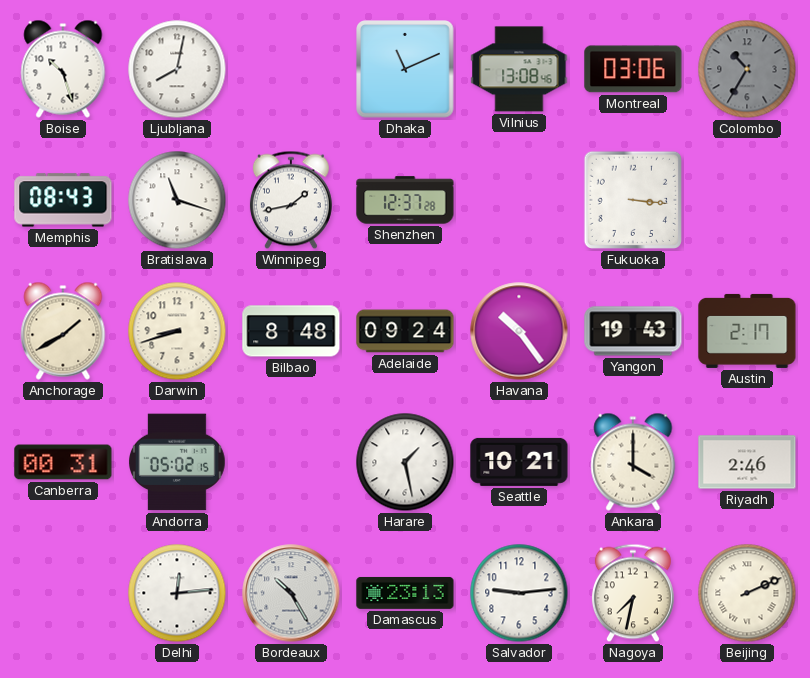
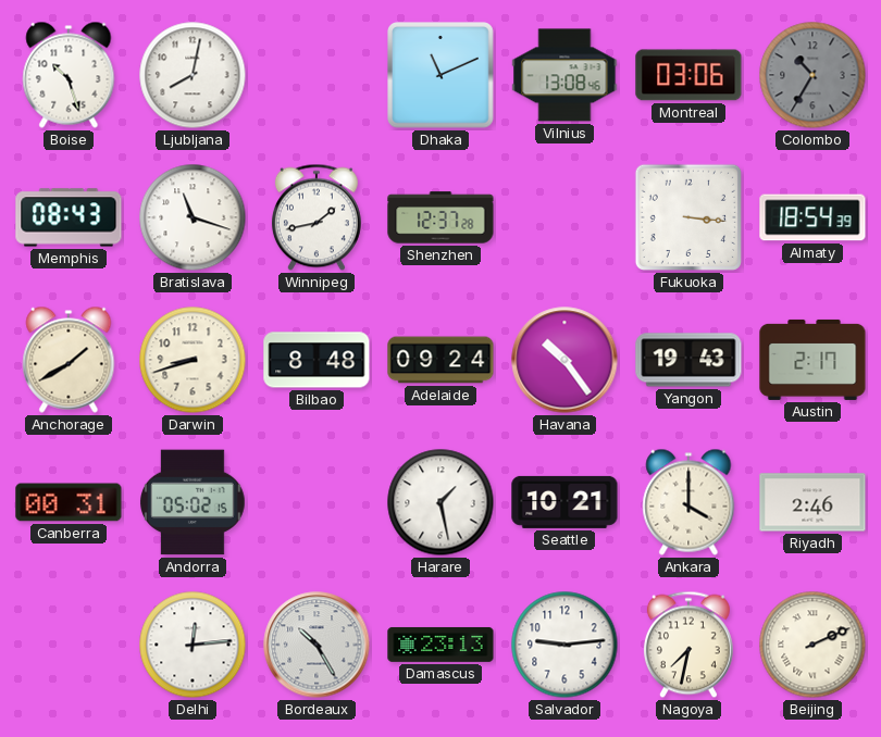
Almaty: none -> 18:54 (812, 217)
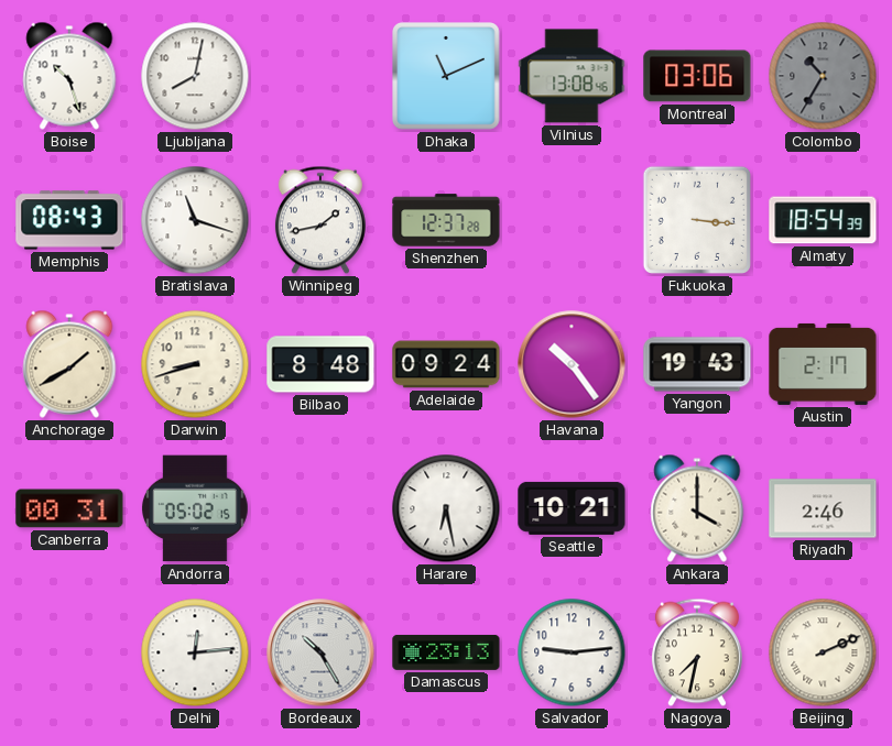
Harare: 1:28 -> 6:28 (446, 508)
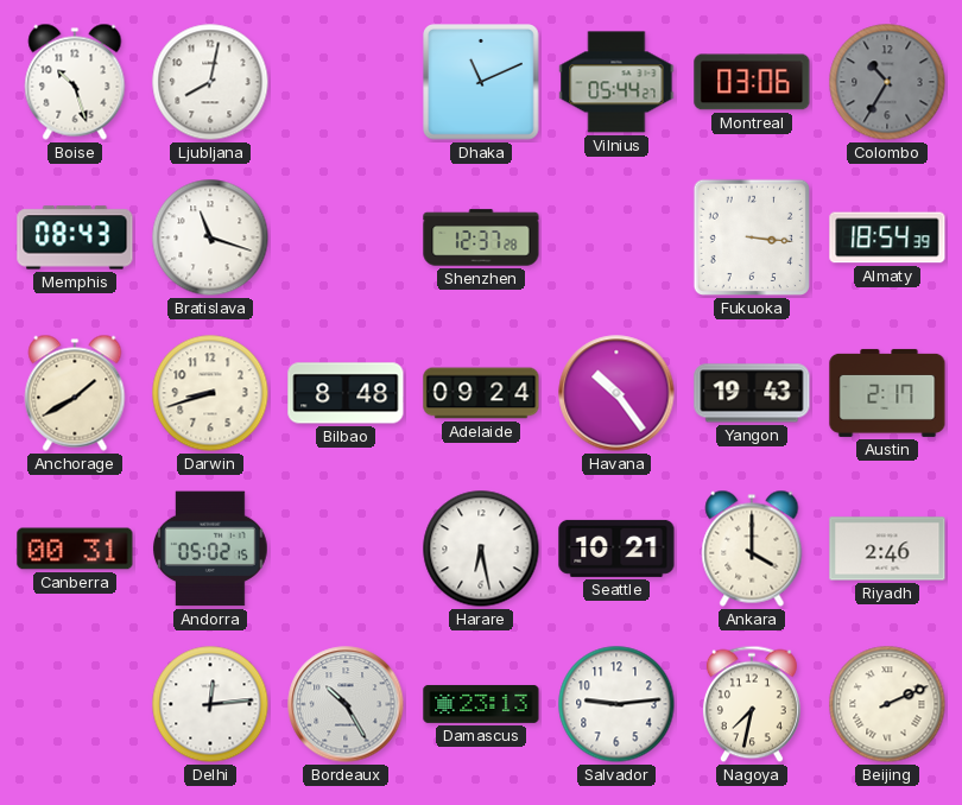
Vilnius: 13:08 -> 05:44 (616, 82)
Winnipeg: 1:43 -> none (320, 220)
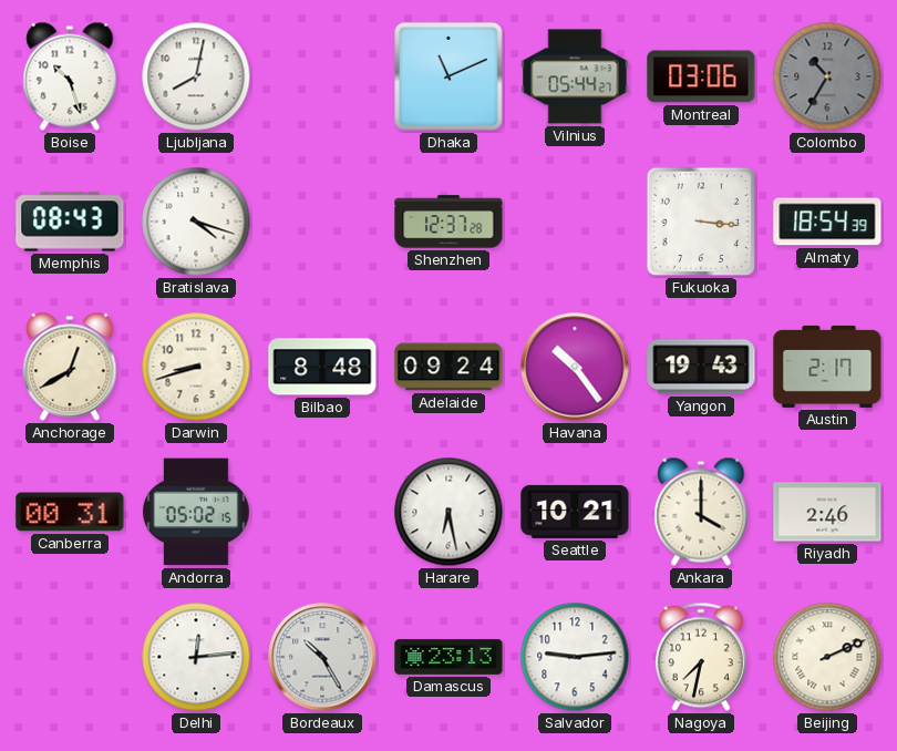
Bratislava: 11:18 -> 4:18 (196, 222)
Anchorage: 1:40 -> 12:40 (70, 367)
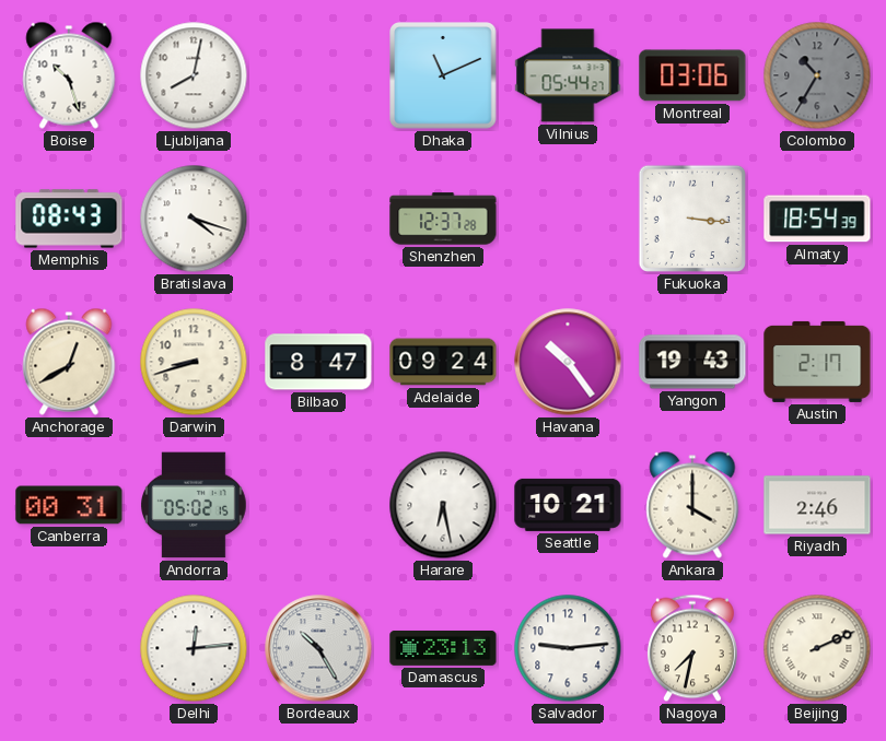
Bilbao: 8:48 -> 8:47 (318, 362)
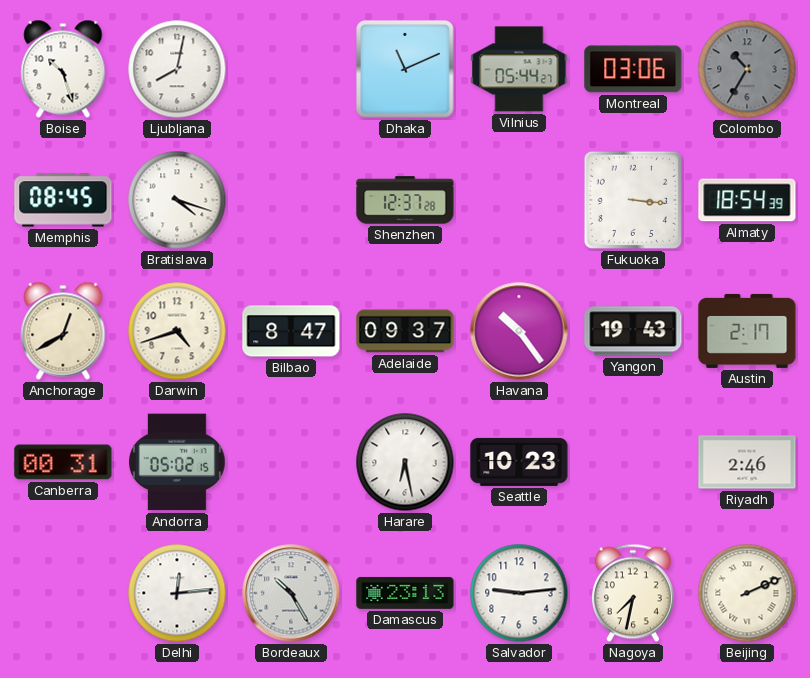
Memphis: 08:43 -> 08:45 (63, 200)
Darwin: 8:42 -> 4:42 (177, 331)
Adelaide: 09:24 -> 09:37 (405, 331)
Seattle: 10:21 -> 10:23 (519, 462)
Ankara: 4:00 -> none (692, 505)
